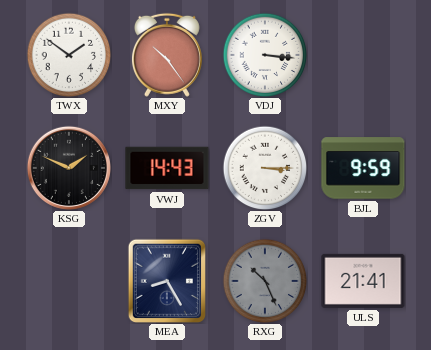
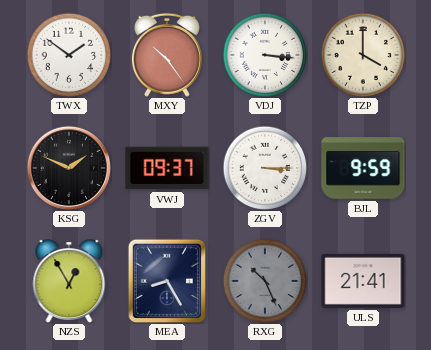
TZP: none -> 4:00 (363, 55)
VWJ: 14:43 -> 09:37 (167, 168)
NZS: none -> 12:55 (69, 281)
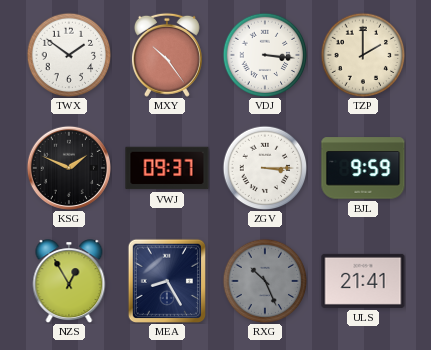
TZP: 4:00 -> 2:00 (363, 55)
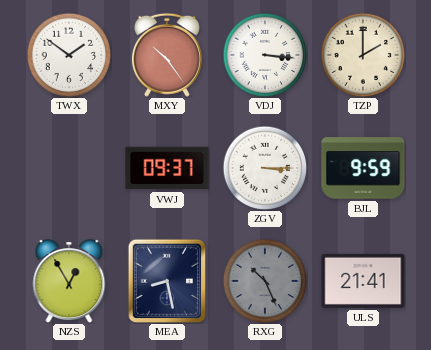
KSG: 1:49 -> none (68, 167)
MEA: 8:25 -> 8:28 (166, 281)
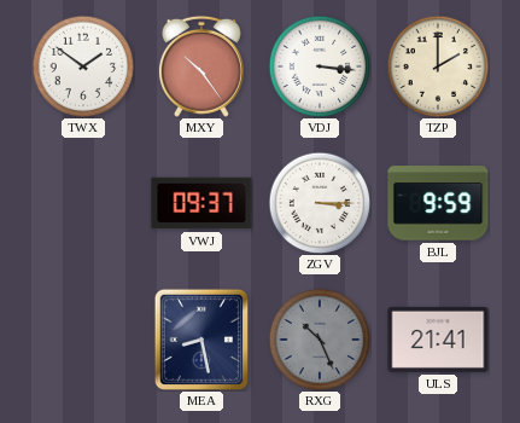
NZS: 12:55 -> none (69, 281)
